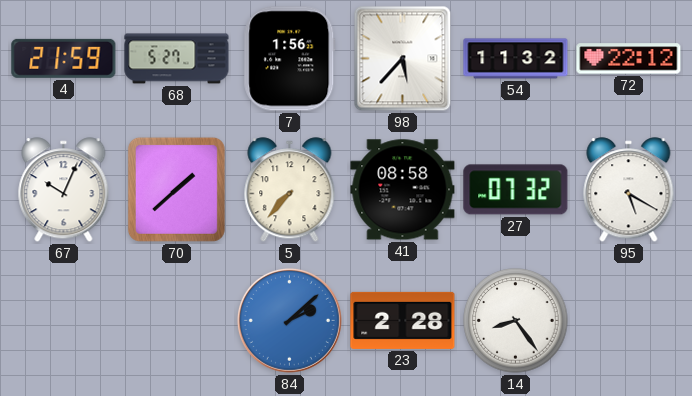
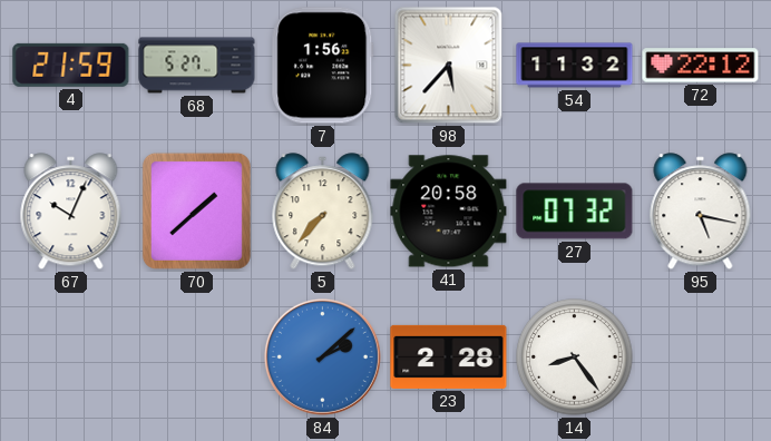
41: 08:58 -> 20:58 (449, 212)
95: 5:20 -> 5:17 (701, 212)
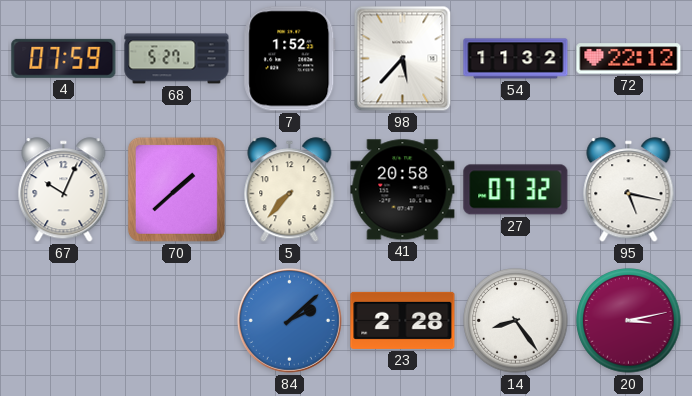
4: 21:59 -> 07:59 (64, 58)
7: 1:56 -> 1:52 (290, 59)
20: none -> 3:13 (629, 321)
